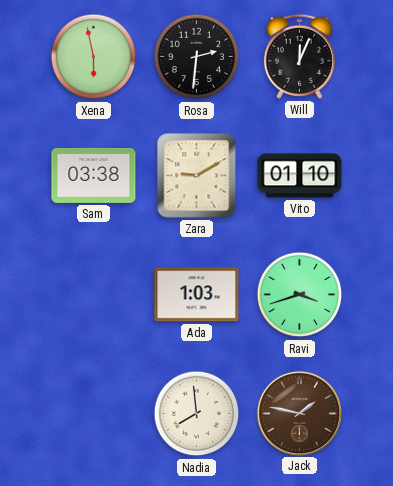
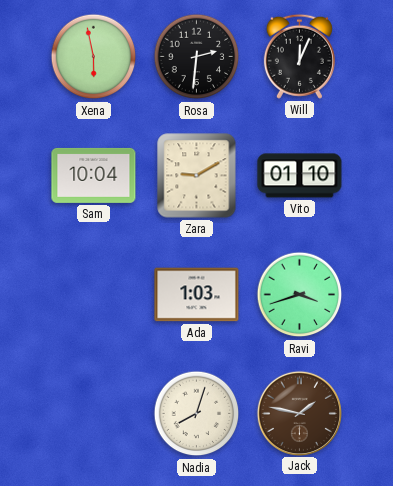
Sam: 03:38 -> 10:04 (94, 175)
Nadia: 7:59 -> 8:03 (197, 414)
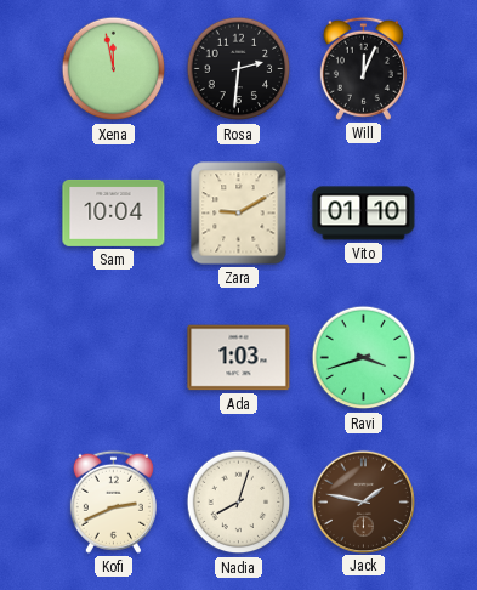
Xena: 5:58 -> 11:58 (114, 69)
Kofi: none -> 2:41 (113, 501)
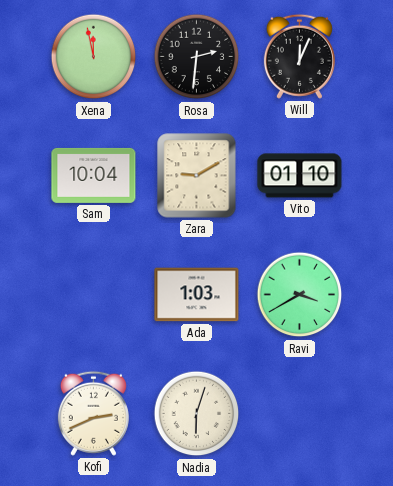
Ravi: 3:42 -> 3:40 (300, 295)
Nadia: 8:03 -> 6:03 (197, 414)
Jack: 1:47 -> none (363, 501)
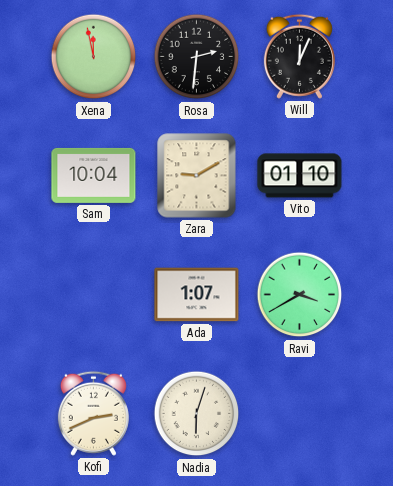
Ada: 1:03 -> 1:07 (197, 295)
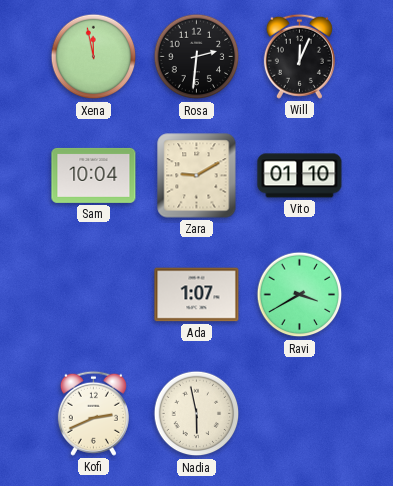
Nadia: 6:03 -> 5:58 (197, 414)
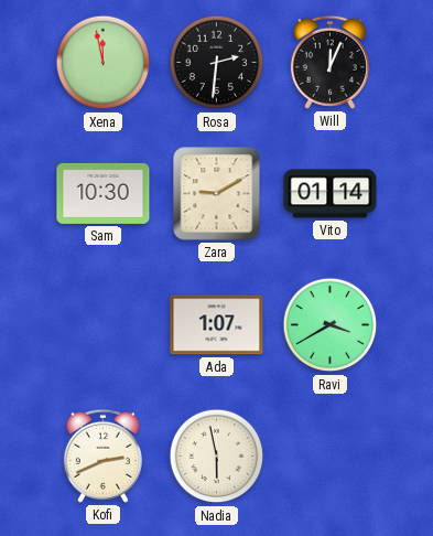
Sam: 10:04 -> 10:30 (104, 193)
Vito: 01:10 -> 01:14 (331, 194)
